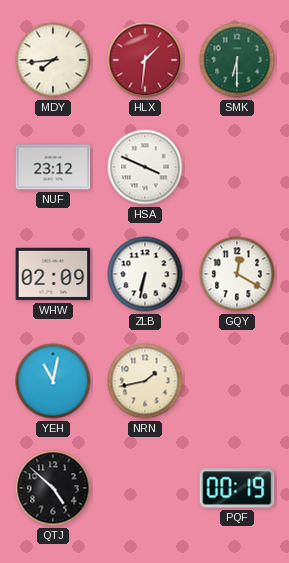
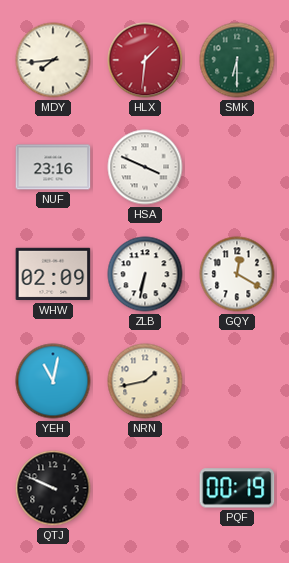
NUF: 23:12 -> 23:16 (53, 167)
QTJ: 4:52 -> 9:49 (53, 488)
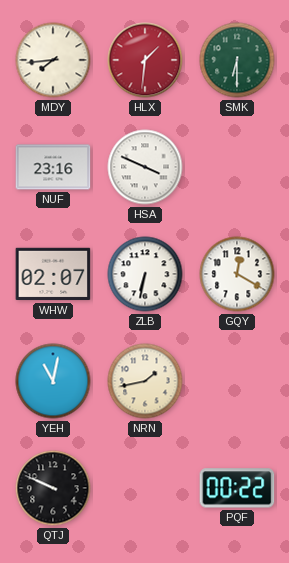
WHW: 02:09 -> 02:07 (53, 274)
PQF: 00:19 -> 00:22 (237, 488)
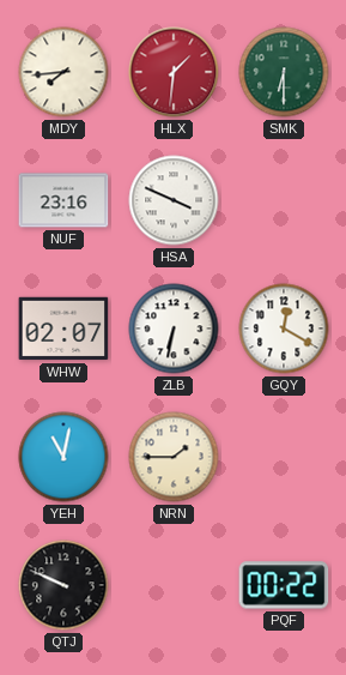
NRN: 1:43 -> 1:45 (174, 457)
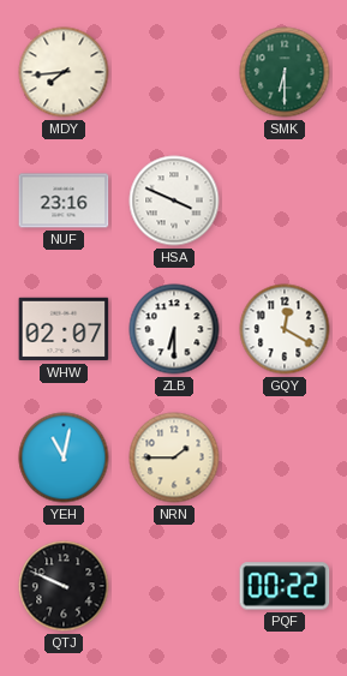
HLX: 1:31 -> none (174, 72)
ZLB: 6:32 -> 6:30 (174, 329)
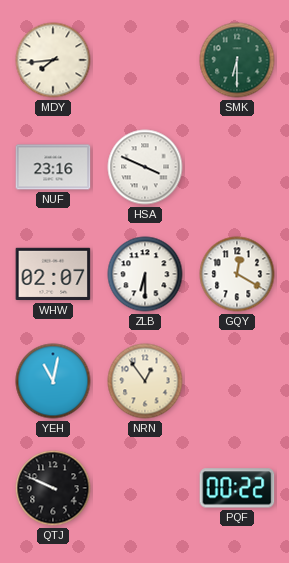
NRN: 1:45 -> 12:54 (145, 381)
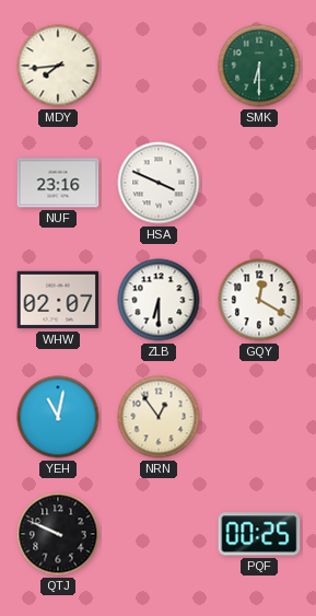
PQF: 00:22 -> 00:25 (259, 534)
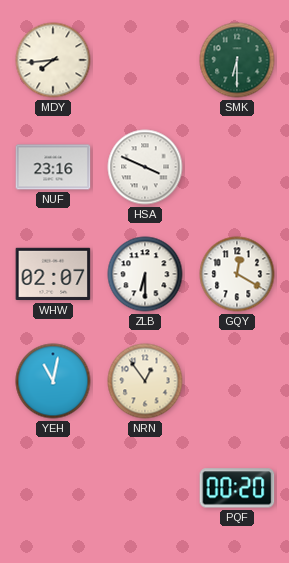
QTJ: 9:49 -> none (58, 534)
PQF: 00:25 -> 00:20 (237, 488)
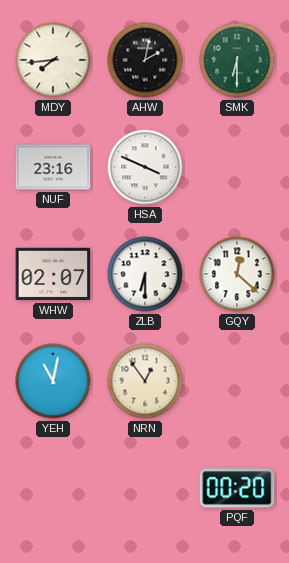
AHW: none -> 2:02 (145, 60)
GQY: 12:20 -> 12:22 (237, 274)
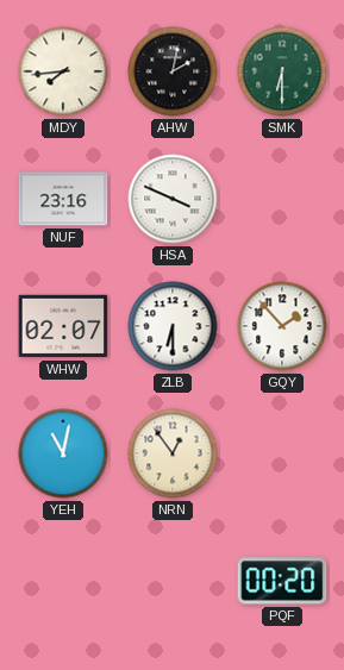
GQY: 12:22 -> 1:53 (282, 326)
